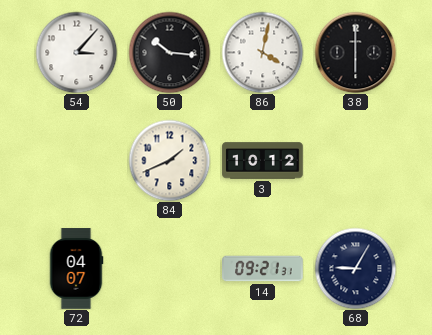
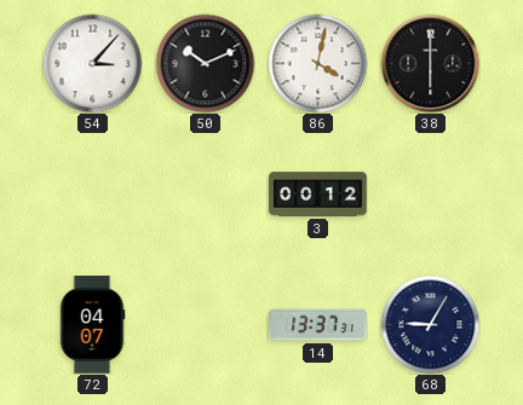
50: 10:16 -> 10:11 (205, 63)
84: 1:41 -> none (169, 160)
3: 10:12 -> 00:12 (318, 195)
14: 09:21 -> 13:37 (318, 325)
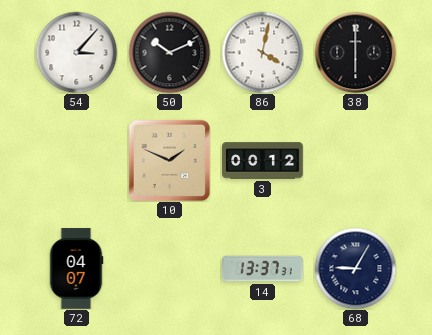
10: none -> 1:49 (169, 160)
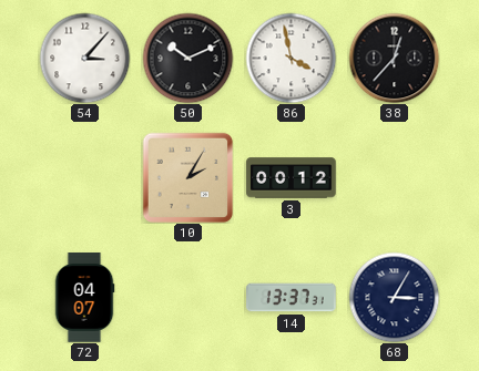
86: 4:02 -> 3:58 (291, 58)
38: 6:00 -> 12:37 (394, 58)
10: 1:49 -> 2:05 (187, 177)
68: 9:05 -> 3:05 (394, 297)
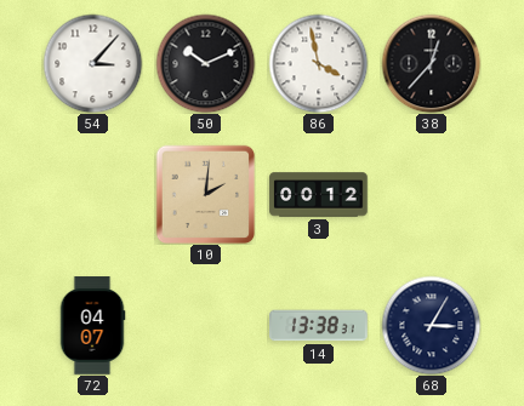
10: 2:05 -> 2:01 (205, 194)
14: 13:37 -> 13:38 (319, 326)
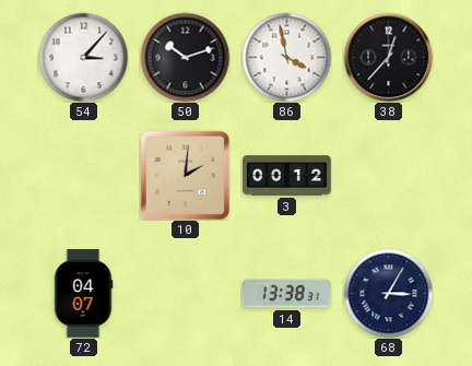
50: 10:11 -> 10:12 (185, 57)
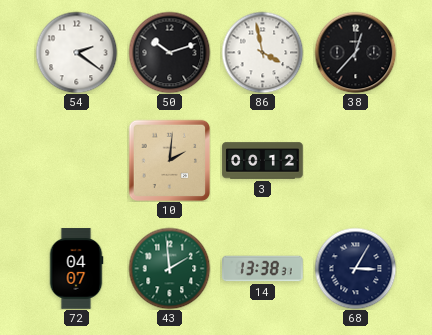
54: 3:07 -> 2:21 (76, 52)
43: none -> 1:59 (169, 268)
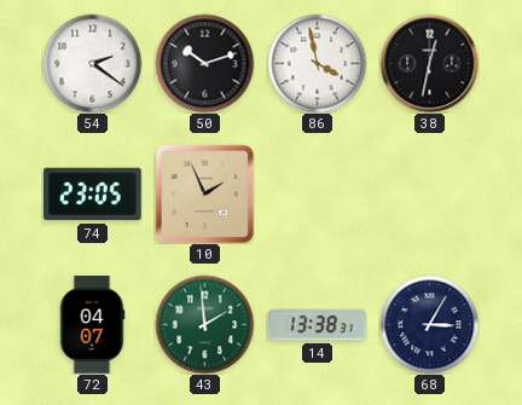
38: 12:37 -> 12:32 (429, 63)
74: none -> 23:05 (93, 195)
10: 2:01 -> 1:56 (204, 193)
3: 00:12 -> none (263, 161)
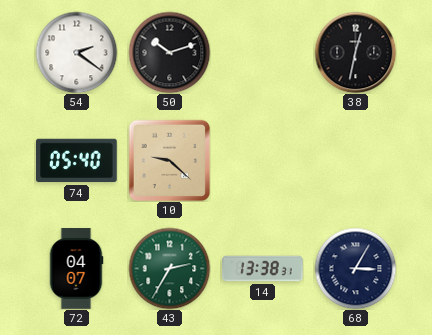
86: 3:58 -> none (317, 63)
74: 23:05 -> 05:40 (77, 161)
10: 1:56 -> 9:22 (169, 160)
43: 1:59 -> 2:35 (169, 268)
